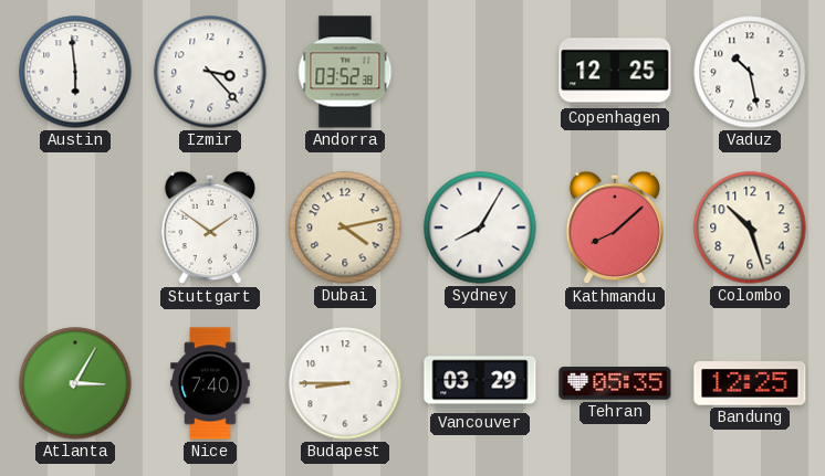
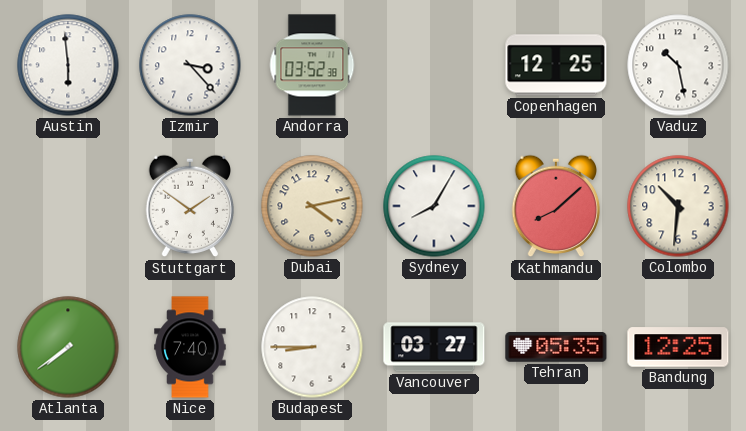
Colombo: 10:27 -> 10:31 (678, 206)
Atlanta: 3:05 -> 7:39 (68, 347)
Vancouver: 03:29 -> 03:27 (434, 347)
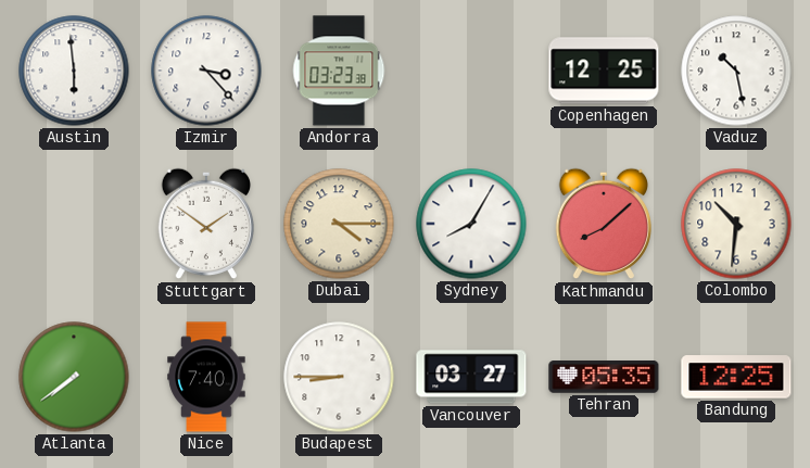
Andorra: 03:52 -> 03:23 (339, 71)
Dubai: 4:13 -> 4:15 (339, 224)
